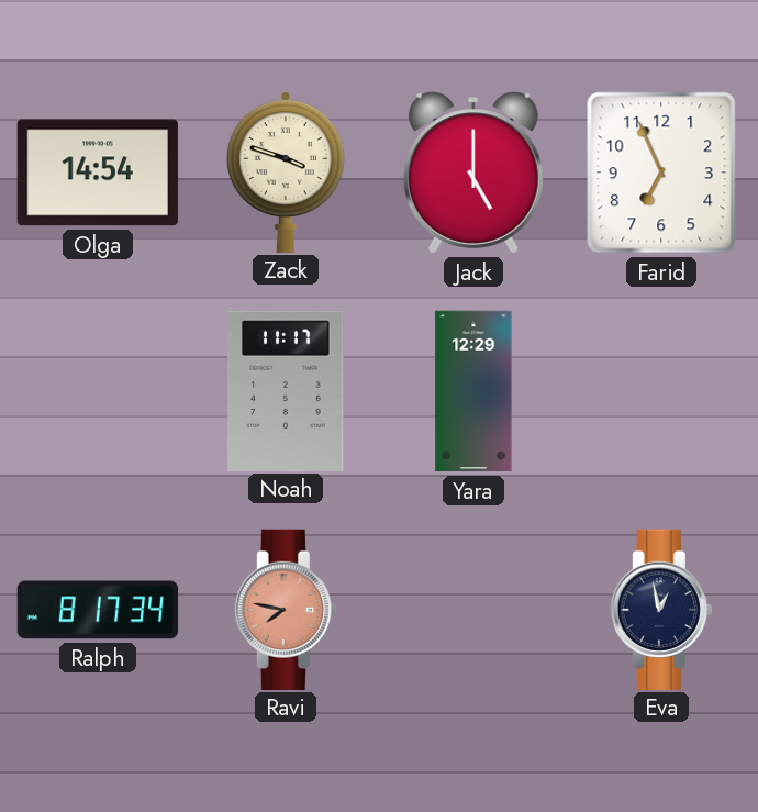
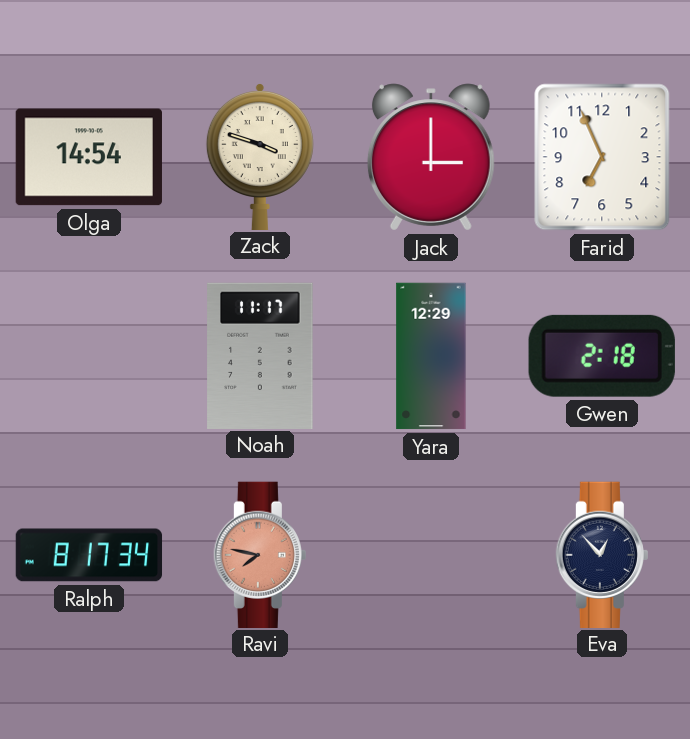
Jack: 5:00 -> 3:00 (431, 157)
Gwen: none -> 2:18 (602, 356)
Eva: 12:58 -> 12:53 (602, 554)
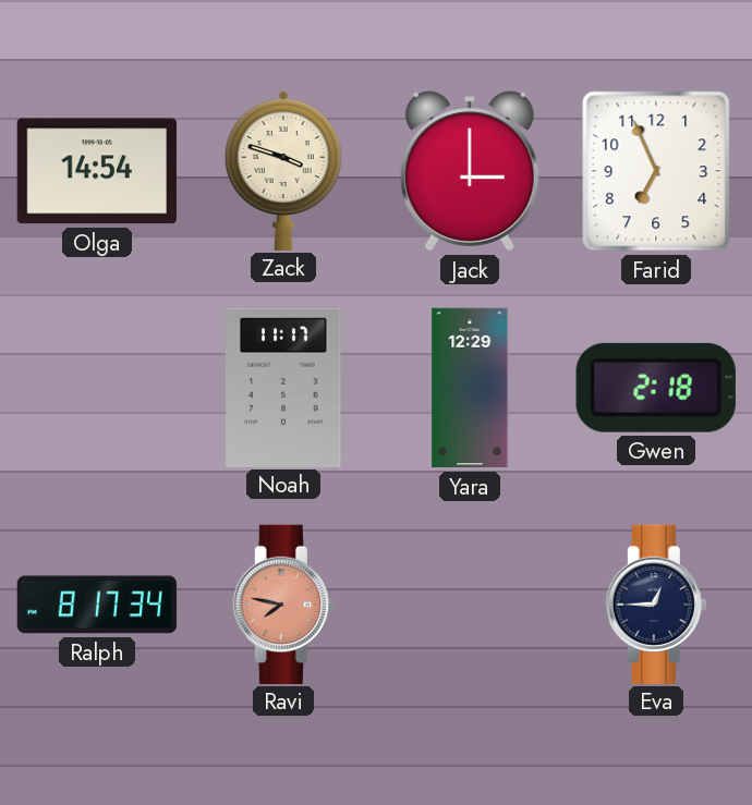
Eva: 12:53 -> 12:45 (656, 603)
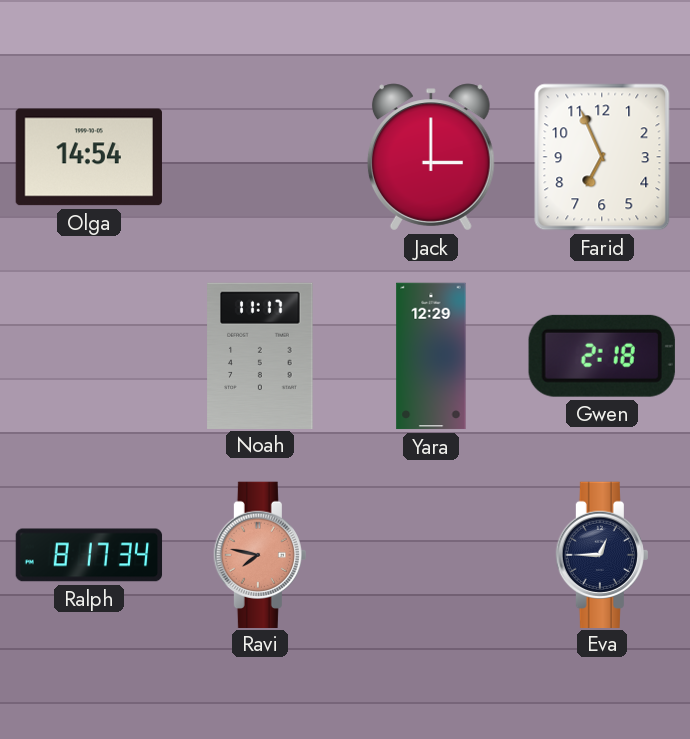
Zack: 3:48 -> none (283, 170)
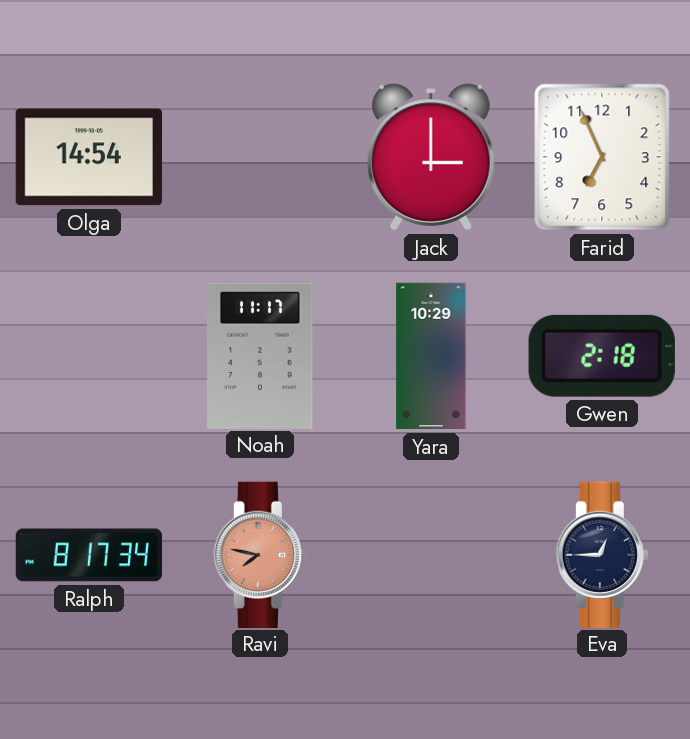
Yara: 12:29 -> 10:29 (431, 356)
